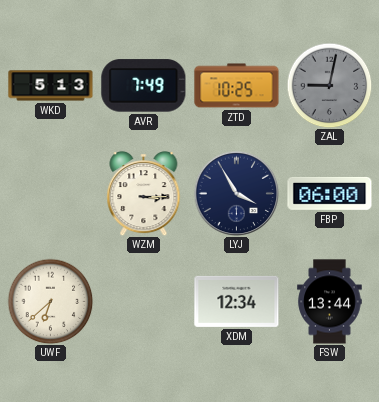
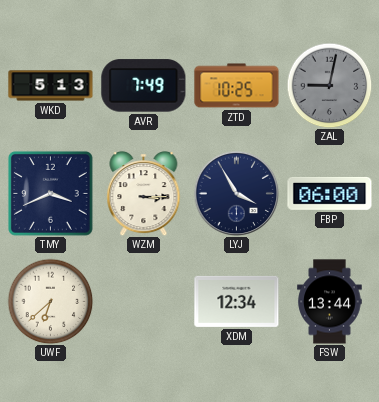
TMY: none -> 3:41 (50, 193)
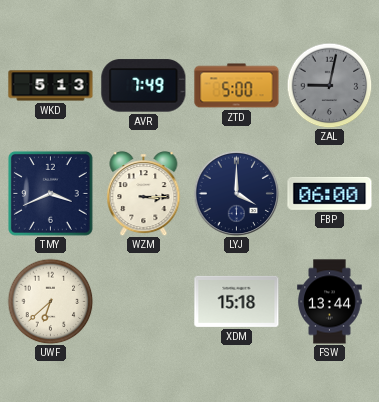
ZTD: 10:25 -> 5:00 (237, 86)
LYJ: 3:55 -> 4:00 (236, 193)
XDM: 12:34 -> 15:18 (237, 301)
